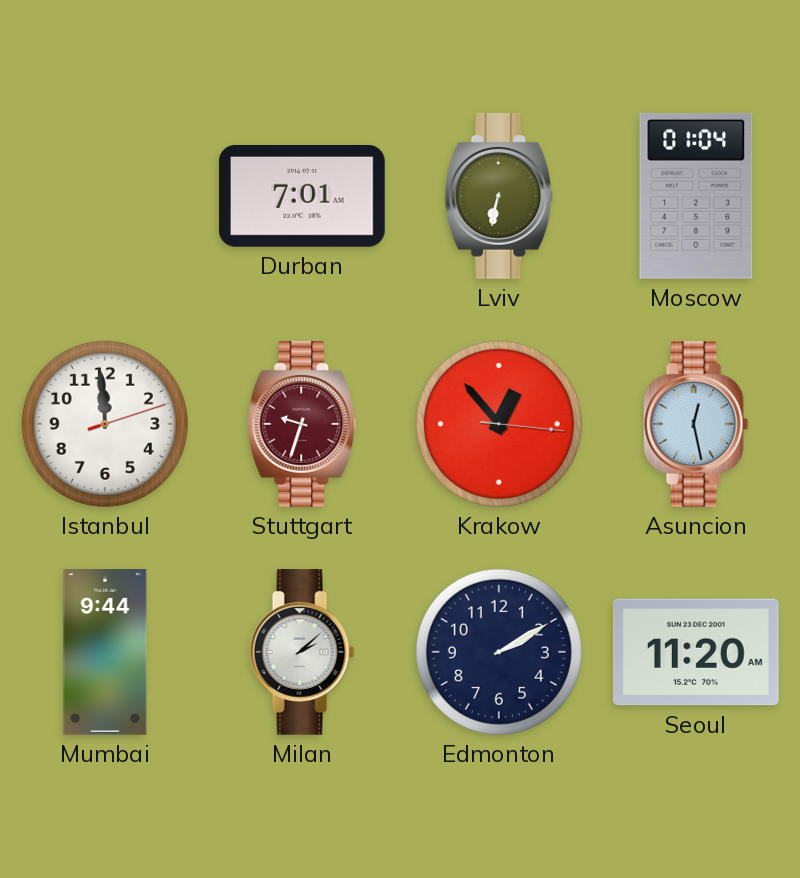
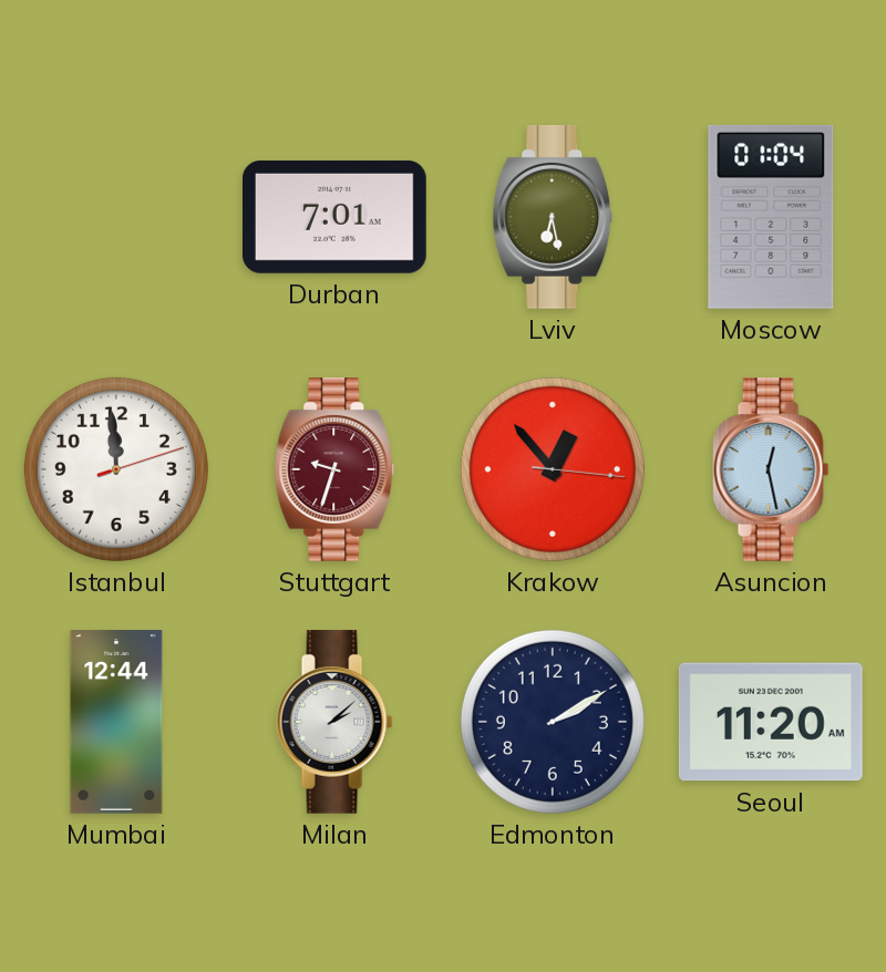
Lviv: 6:32 -> 6:28 (553, 218)
Mumbai: 9:44 -> 12:44 (116, 723)
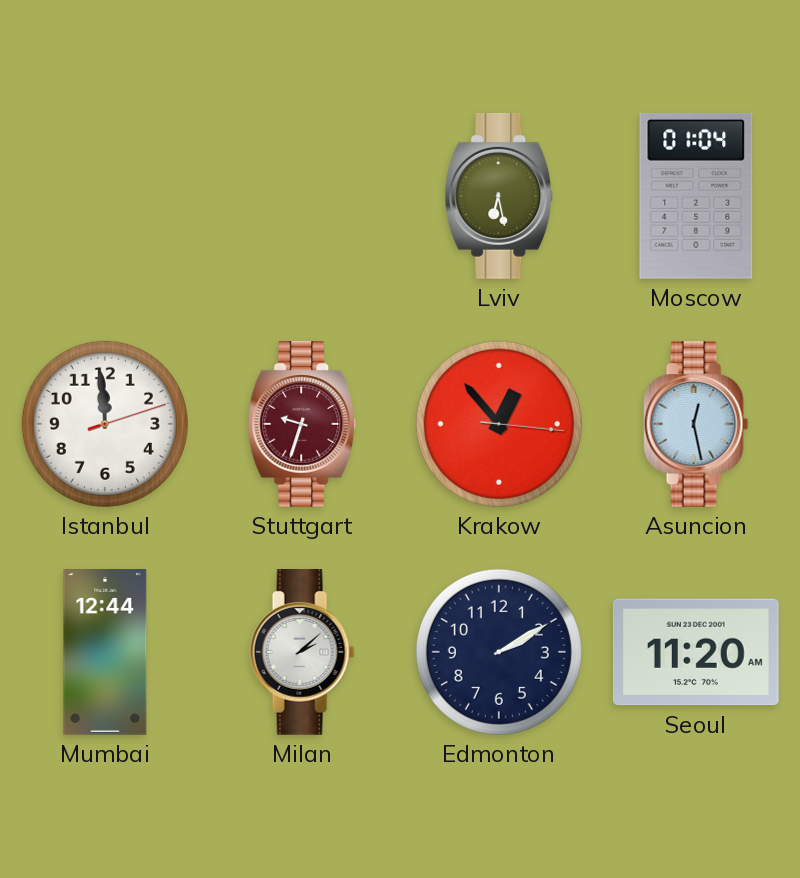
Durban: 7:01 -> none (334, 217)
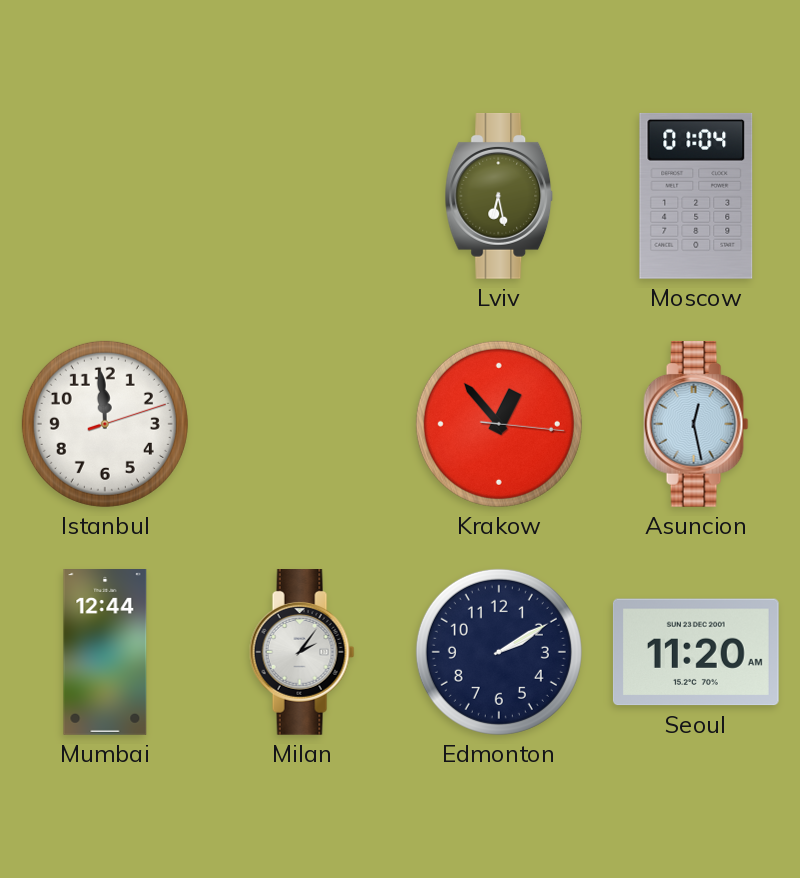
Stuttgart: 9:33 -> none (302, 425)
Milan: 2:08 -> 2:06 (302, 653)
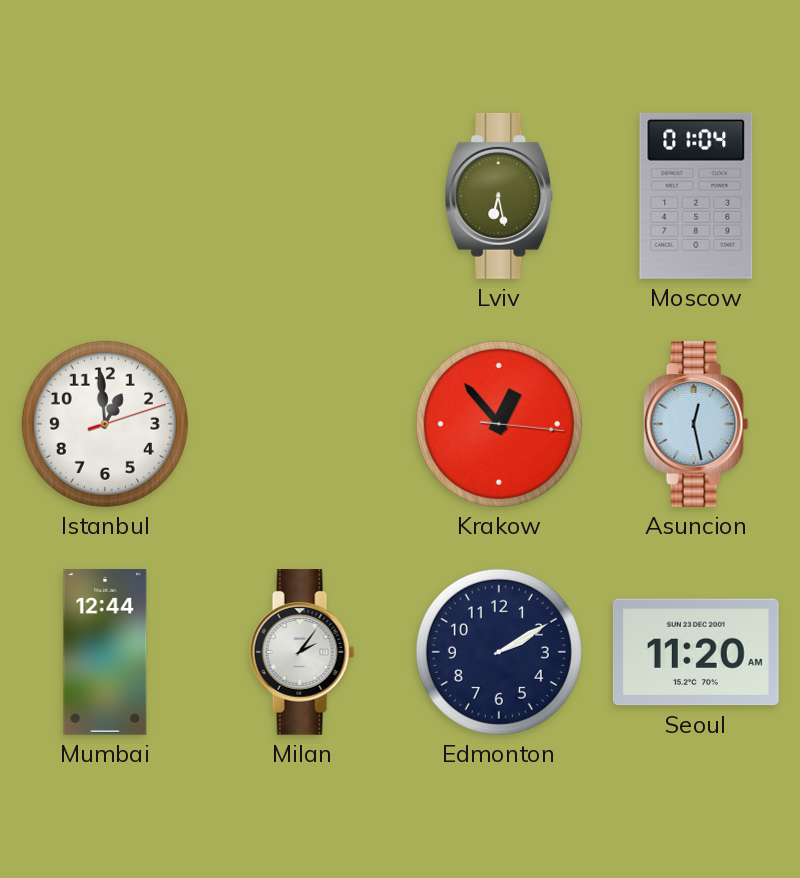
Istanbul: 11:59 -> 12:59 (105, 424)
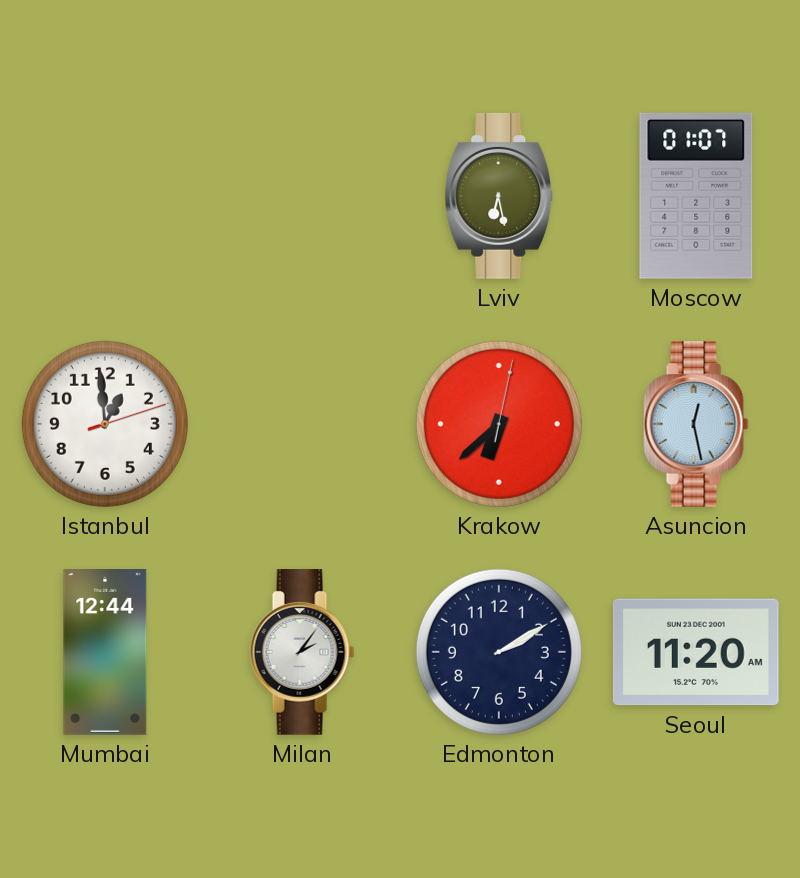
Moscow: 01:04 -> 01:07 (696, 196)
Krakow: 12:53 -> 6:38 (499, 424)
